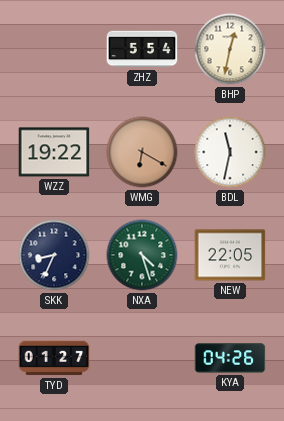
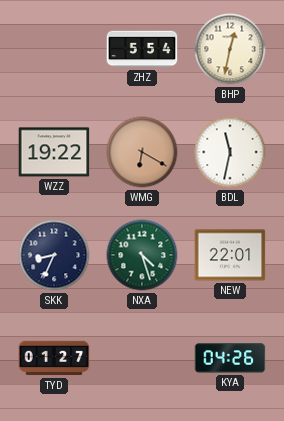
NEW: 22:05 -> 22:01 (230, 255)
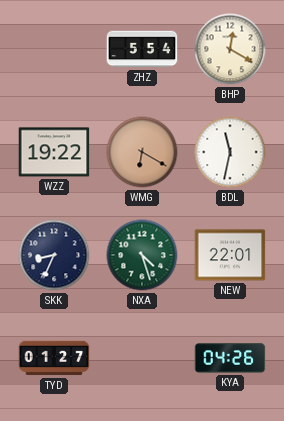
BHP: 12:32 -> 12:20 (230, 49)
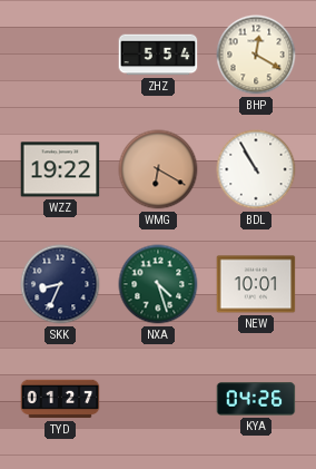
BDL: 11:32 -> 10:55 (256, 169)
NEW: 22:01 -> 10:01 (256, 284)
